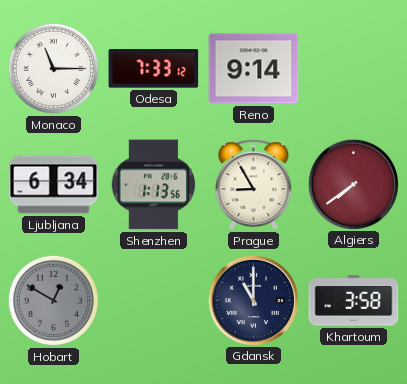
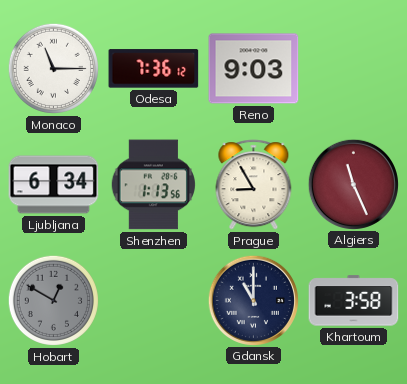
Odesa: 7:33 -> 7:36 (154, 69)
Reno: 9:14 -> 9:03 (254, 69)
Algiers: 7:39 -> 11:26 (353, 184)
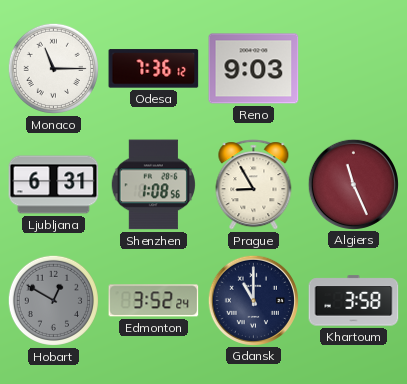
Ljubljana: 6:34 -> 6:31 (54, 185)
Shenzhen: 1:13 -> 1:08 (153, 185)
Edmonton: none -> 3:52 (154, 301)
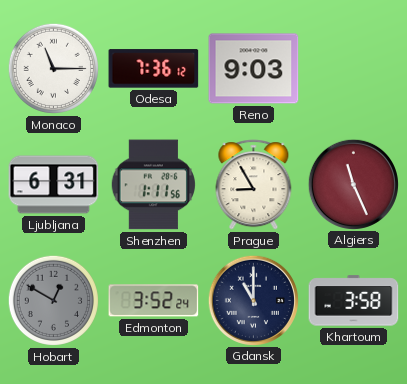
Shenzhen: 1:08 -> 1:11 (153, 185)
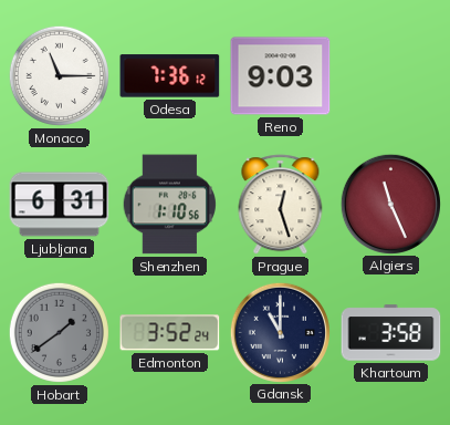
Shenzhen: 1:11 -> 1:10 (169, 205)
Prague: 8:55 -> 12:27 (281, 205)
Hobart: 12:50 -> 1:39 (59, 332)
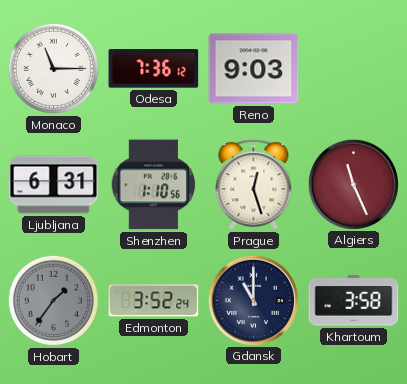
Hobart: 1:39 -> 1:36 (53, 300)
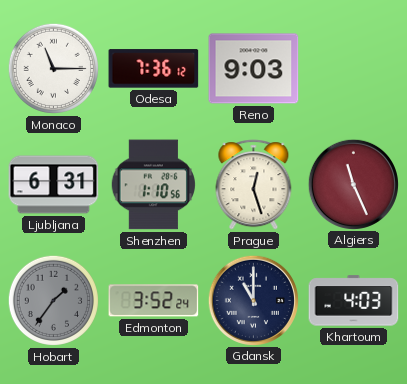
Khartoum: 3:58 -> 4:03 (354, 301)
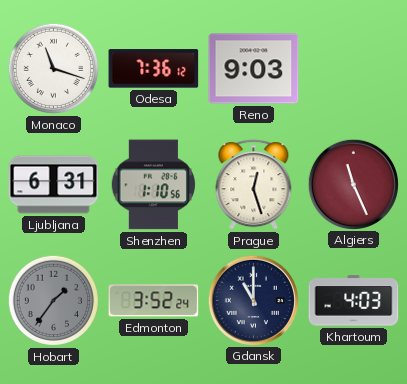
Monaco: 11:15 -> 11:18 (53, 68)
